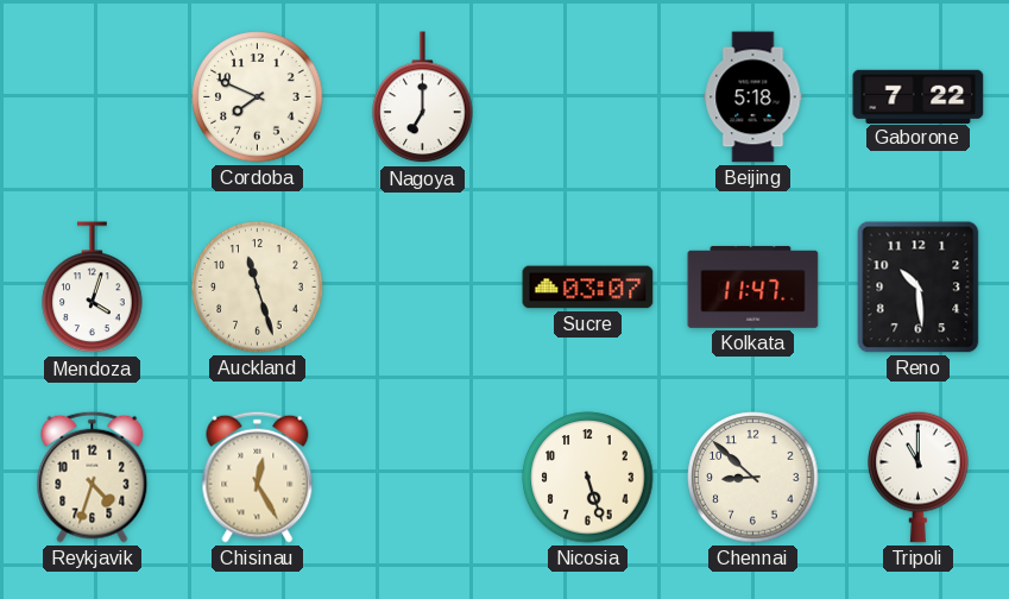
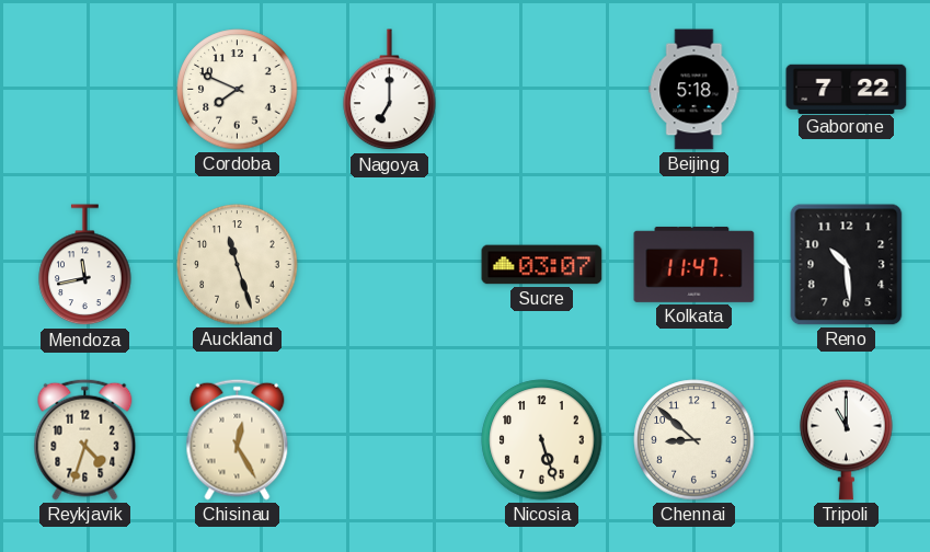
Mendoza: 4:03 -> 11:43 (85, 265)
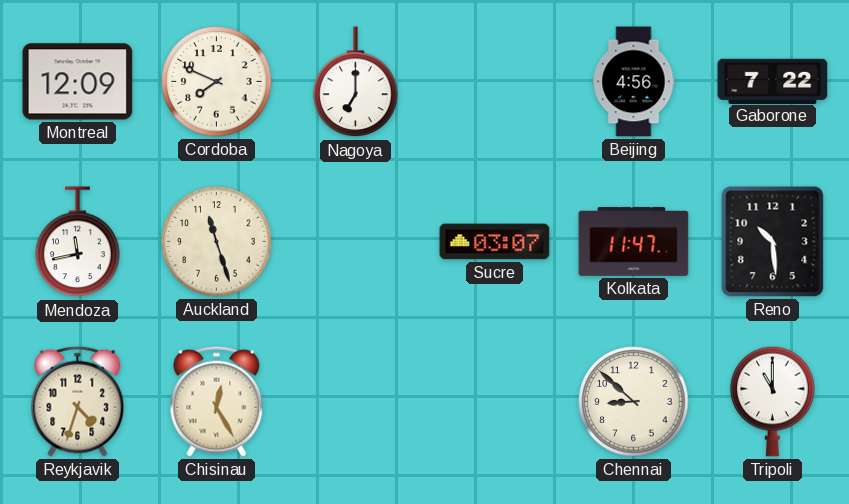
Montreal: none -> 12:09 (78, 82)
Beijing: 5:18 -> 4:56 (634, 82)
Nicosia: 5:27 -> none (542, 440)
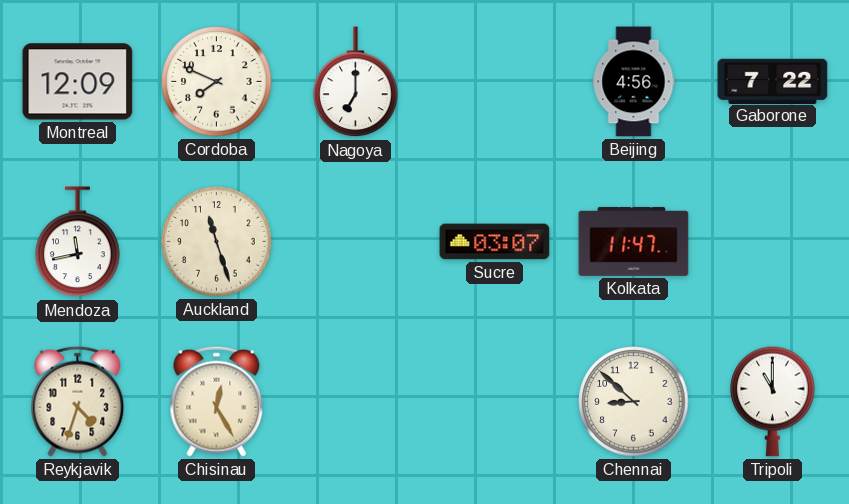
Reno: 10:29 -> none (773, 242)
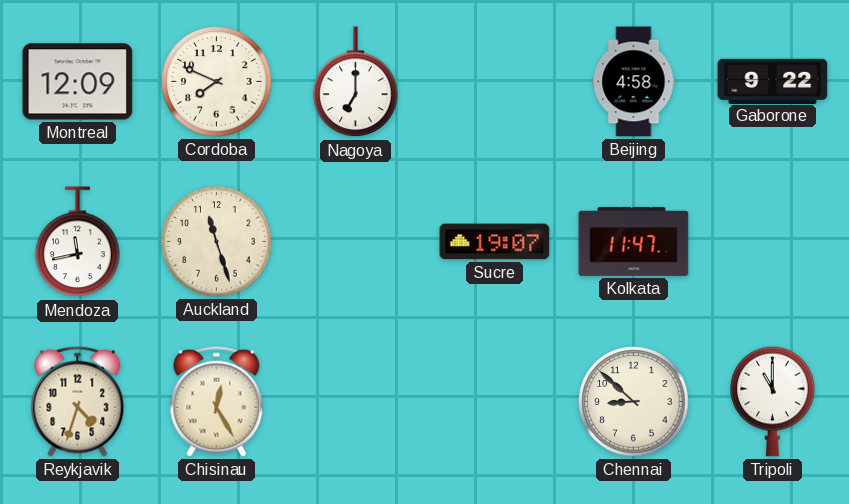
Beijing: 4:56 -> 4:58 (634, 82)
Gaborone: 7:22 -> 9:22 (773, 81)
Sucre: 03:07 -> 19:07 (495, 242)
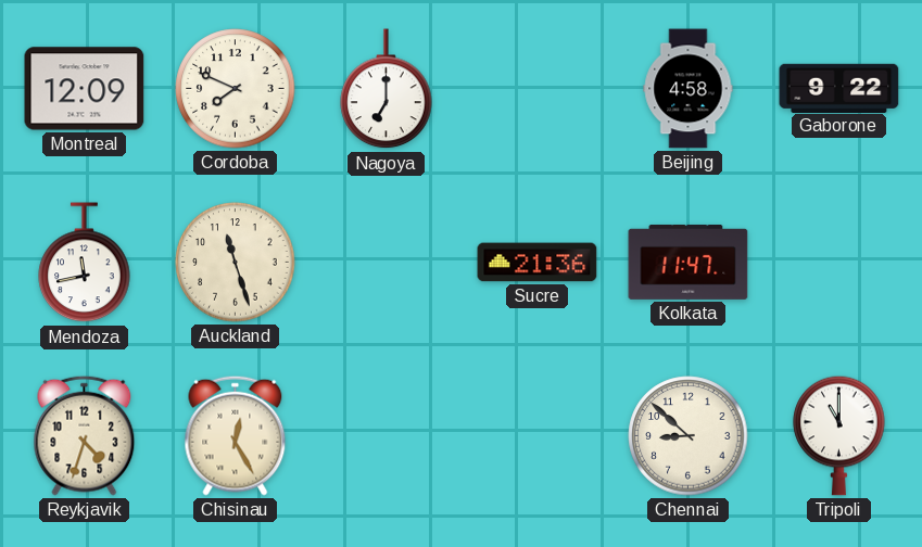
Sucre: 19:07 -> 21:36 (538, 263)
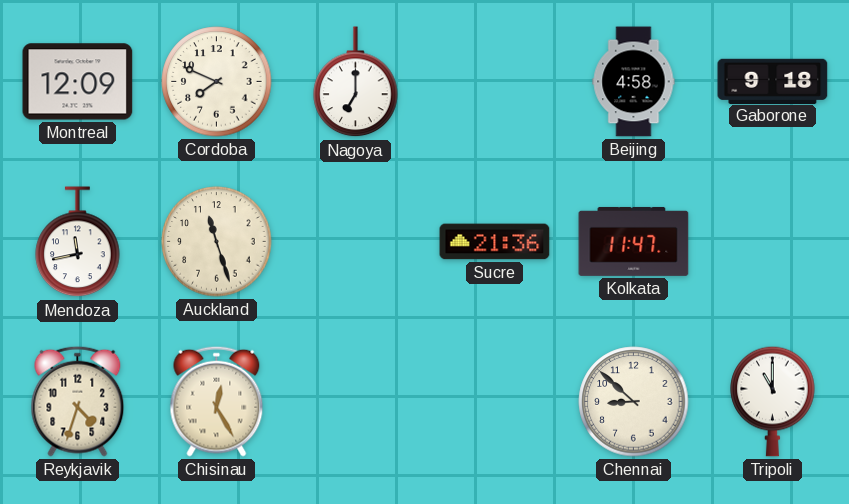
Gaborone: 9:22 -> 9:18 (773, 81)
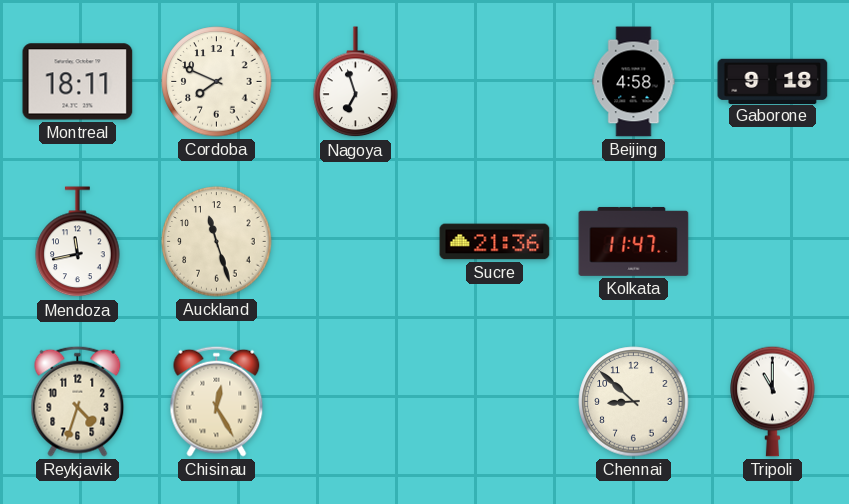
Montreal: 12:09 -> 18:11 (78, 82)
Nagoya: 7:00 -> 6:57 (356, 82)
